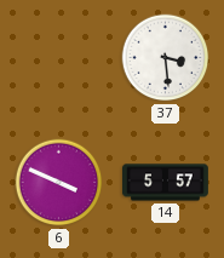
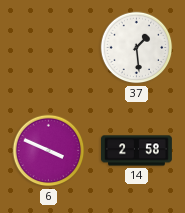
37: 3:29 -> 1:29 (137, 48)
14: 5:57 -> 2:58 (137, 151)
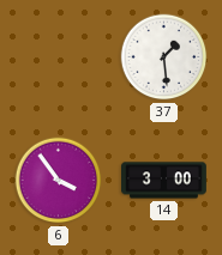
6: 3:49 -> 3:54 (59, 181)
14: 2:58 -> 3:00 (164, 181)
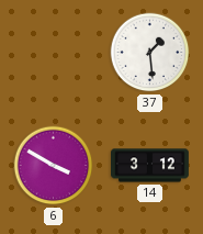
6: 3:54 -> 3:50 (54, 166)
14: 3:00 -> 3:12 (150, 166)
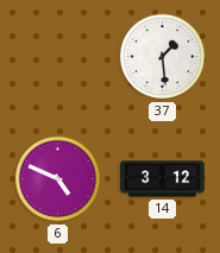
6: 3:50 -> 4:49 (58, 179)
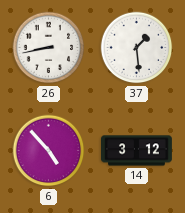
26: none -> 8:43 (49, 48)
6: 4:49 -> 4:53 (49, 151)
